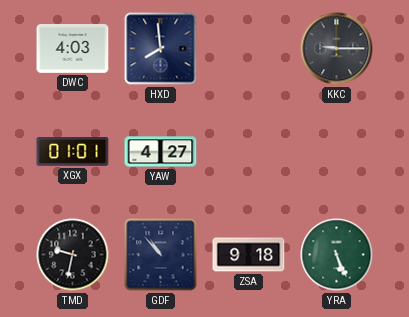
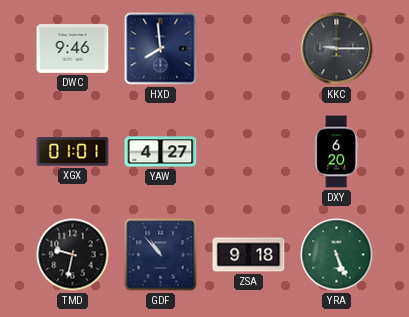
DWC: 4:03 -> 9:46 (73, 49)
DXY: none -> 6:20 (337, 152)
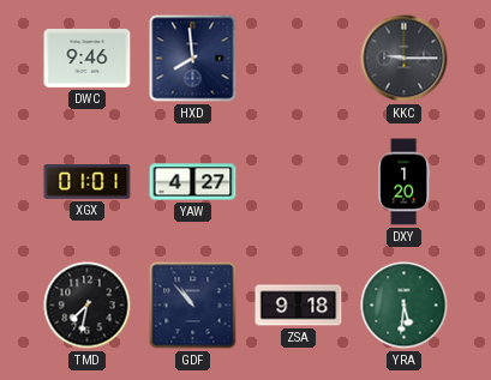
DXY: 6:20 -> 1:20 (405, 182)
TMD: 9:32 -> 7:32 (88, 306)
YRA: 5:26 -> 5:31 (405, 306)
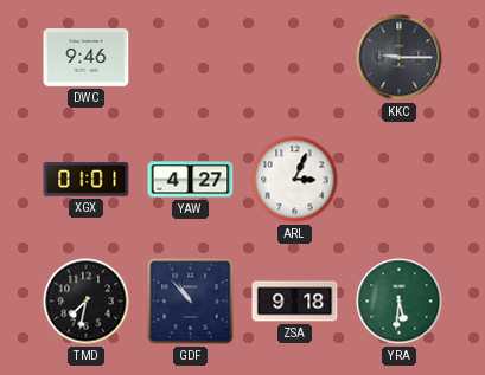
HXD: 7:59 -> none (193, 59)
ARL: none -> 3:04 (295, 180)
DXY: 1:20 -> none (405, 182)
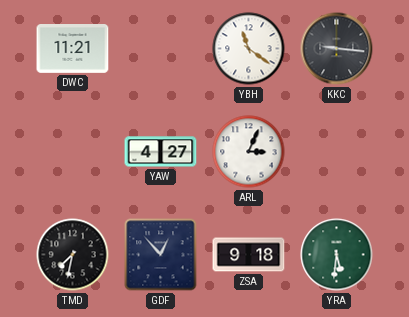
DWC: 9:46 -> 11:21 (73, 49)
YBH: none -> 11:21 (249, 49)
KKC: 9:15 -> 9:16 (337, 49)
XGX: 01:01 -> none (87, 180)
GDF: 10:53 -> 12:53 (161, 255)
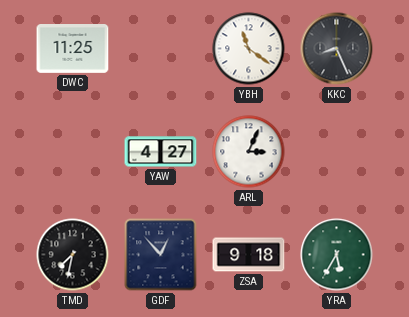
DWC: 11:21 -> 11:25 (73, 49)
KKC: 9:16 -> 8:26 (337, 49)
YRA: 5:31 -> 5:35 (337, 255)
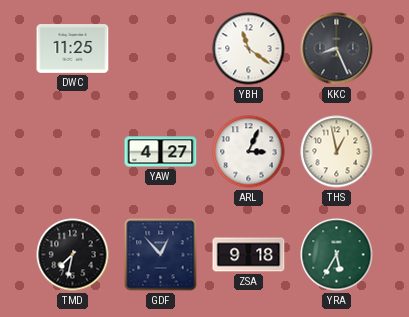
THS: none -> 12:58 (337, 152)
